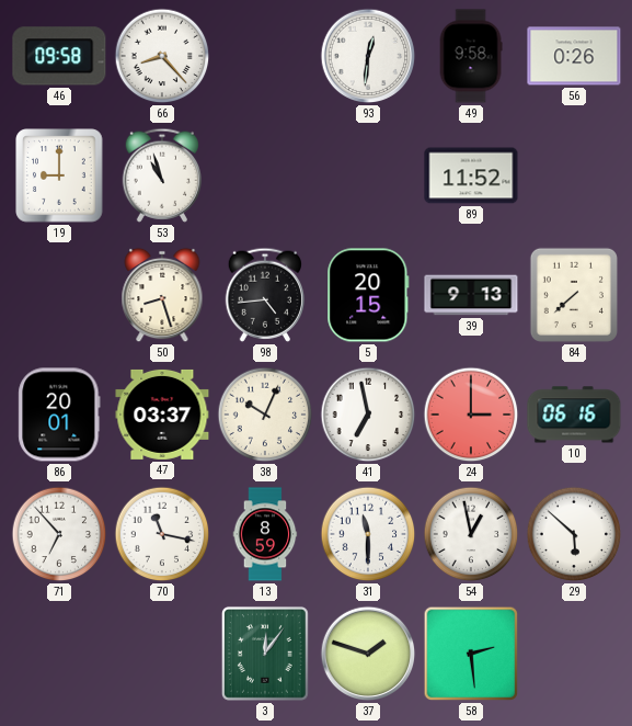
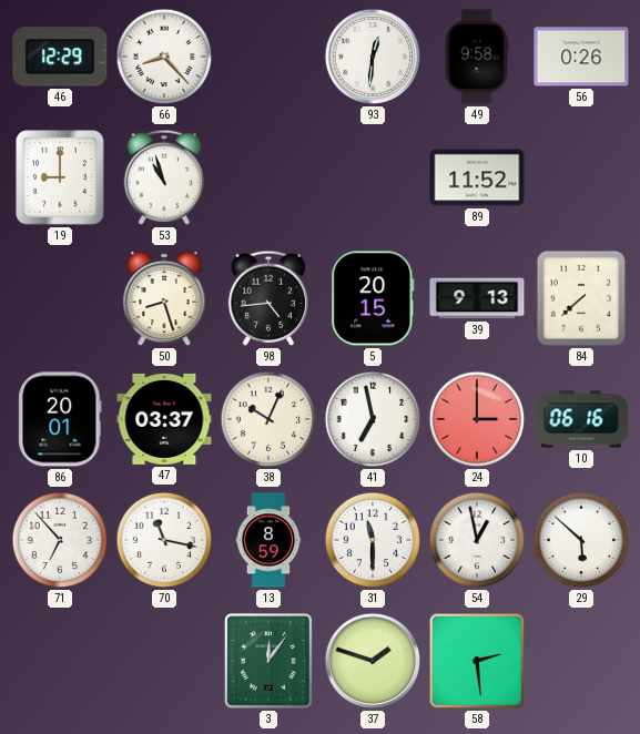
46: 09:58 -> 12:29 (60, 57)
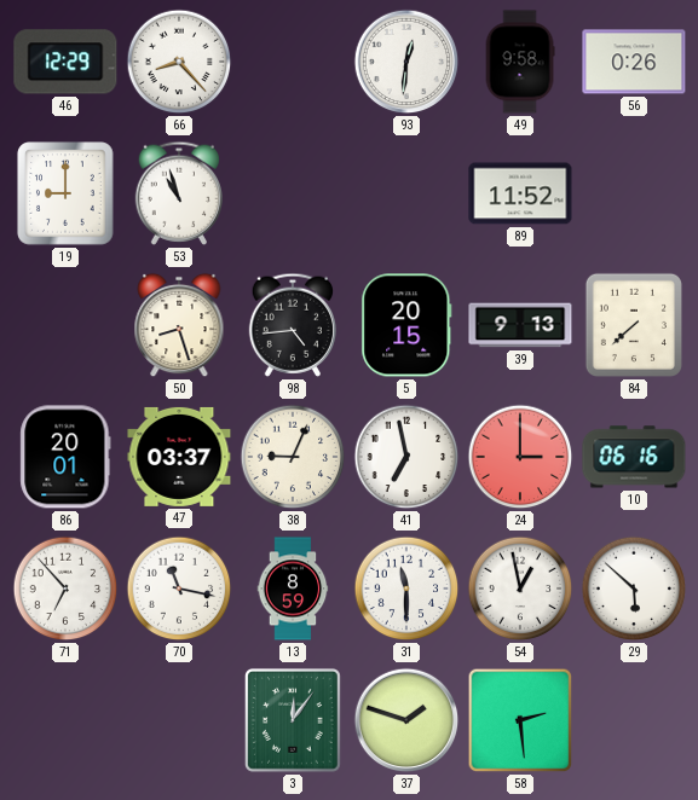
38: 10:04 -> 9:04 (293, 457)
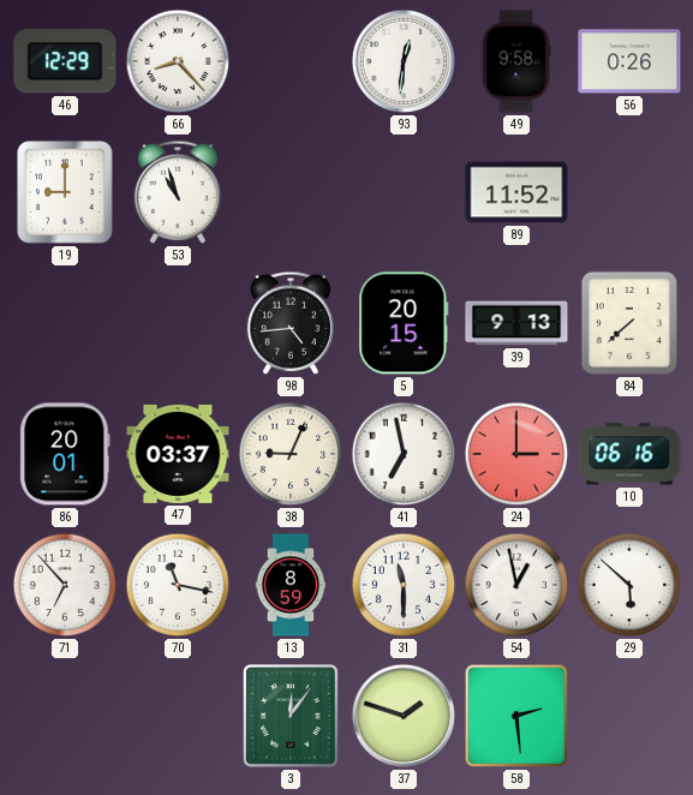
50: 8:27 -> none (179, 325)
